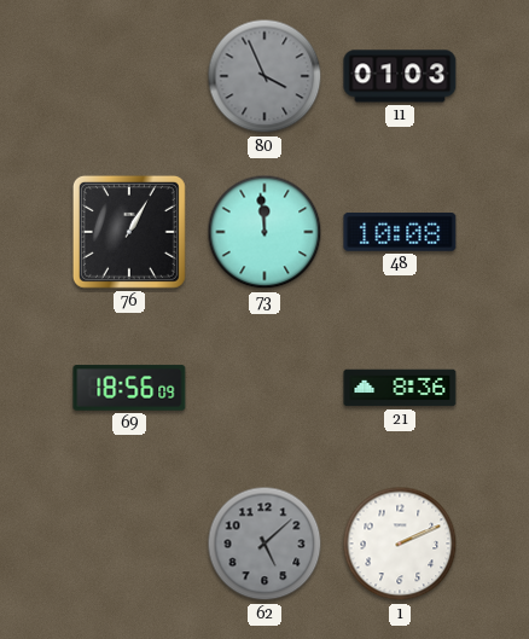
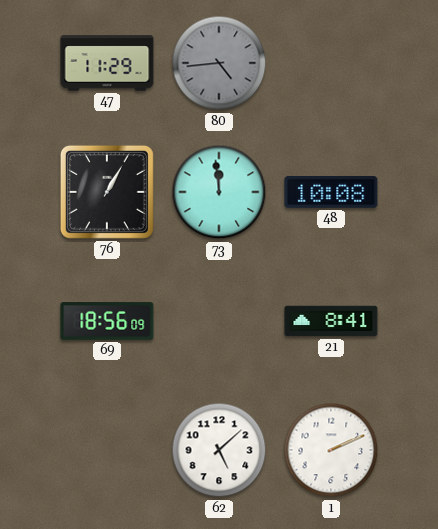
47: none -> 11:29 (107, 63)
80: 3:56 -> 4:44 (219, 63)
11: 01:03 -> none (400, 76)
21: 8:36 -> 8:41 (331, 321)
62 dial: grey -> white (219, 450)
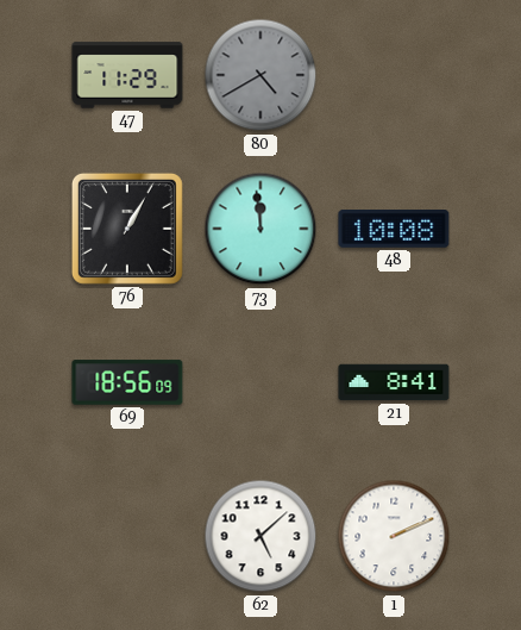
80: 4:44 -> 4:40 (260, 75)
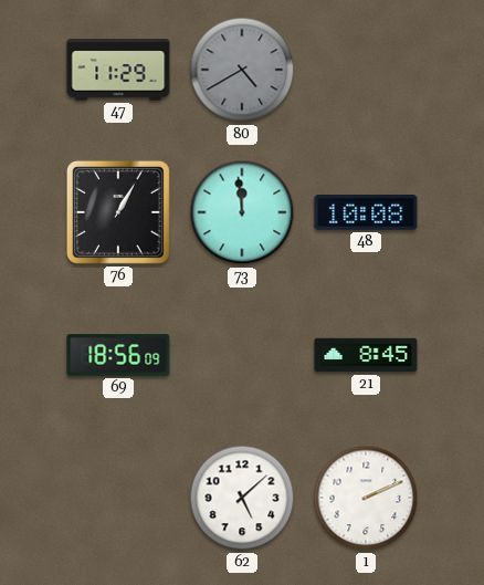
21: 8:41 -> 8:45 (366, 355)
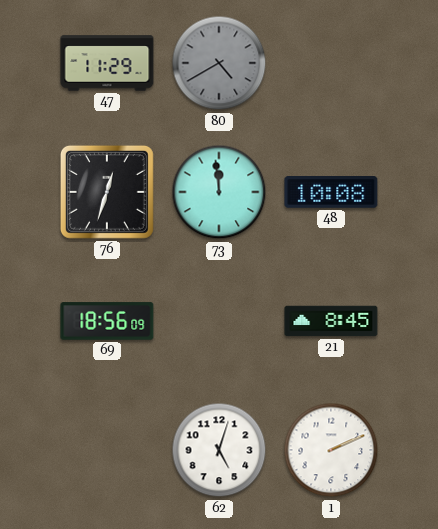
76: 1:05 -> 12:33 (107, 192)
62: 5:08 -> 5:03 (219, 450)
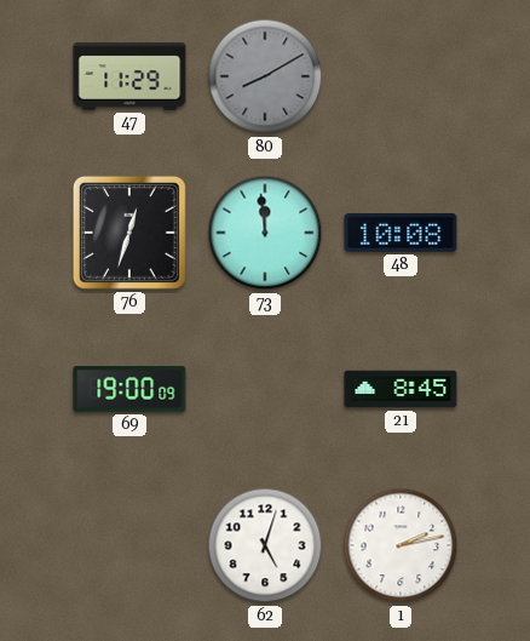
80: 4:40 -> 8:10 (265, 76)
69: 18:56 -> 19:00 (129, 389)
1: 2:11 -> 2:13 (401, 545)
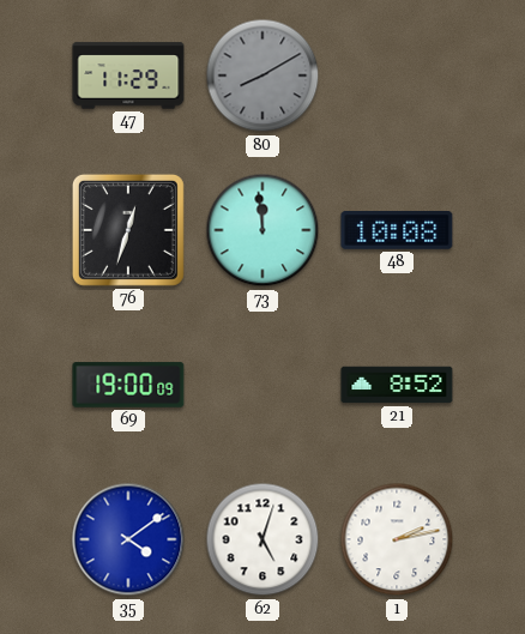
21: 8:45 -> 8:52 (397, 385)
35: none -> 4:09 (128, 539)
